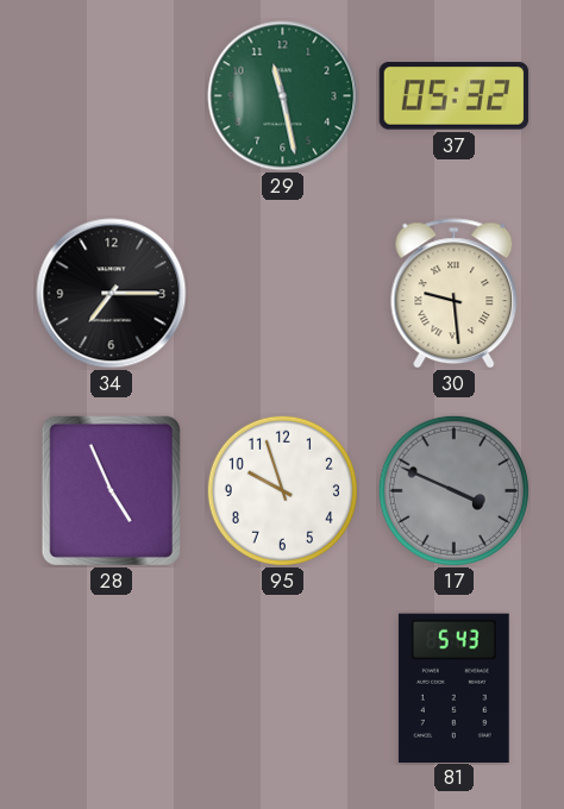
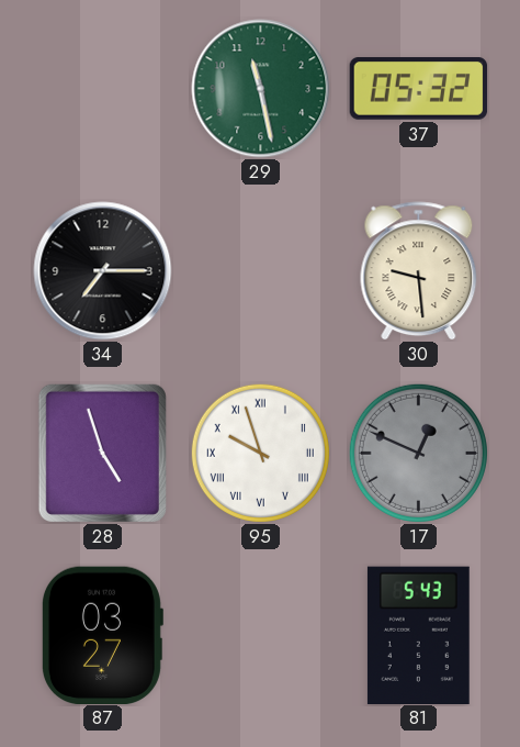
28: 4:56 -> 4:57 (102, 453)
95 numerals: Arabic -> Roman (260, 453)
17: 3:49 -> 12:49 (418, 453)
87: none -> 03:27 (102, 635)
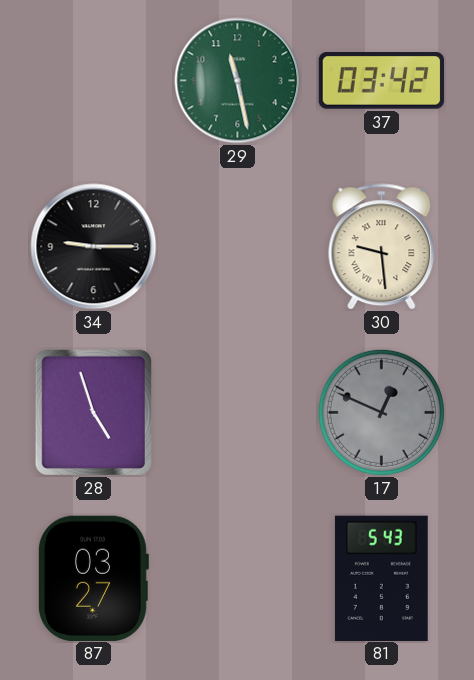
37: 05:32 -> 03:42 (382, 81)
34: 7:15 -> 9:15 (94, 247)
95: 9:57 -> none (260, 453)
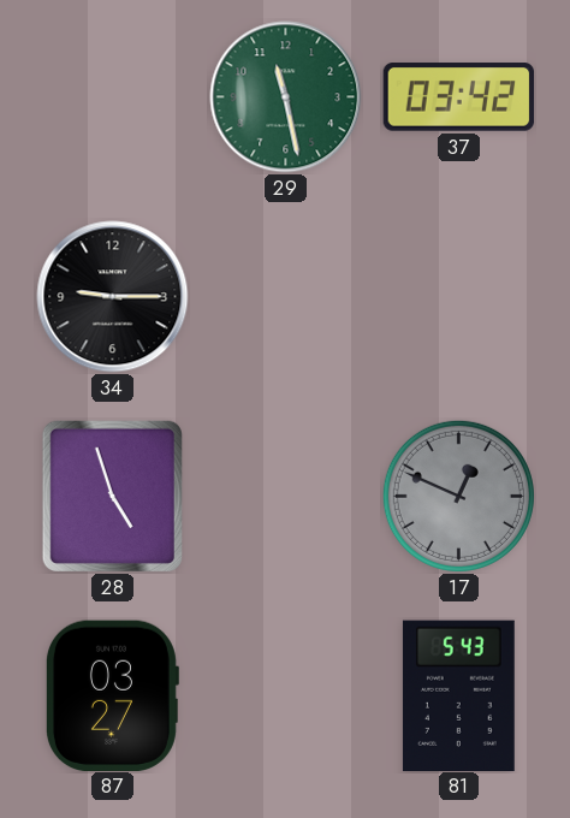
30: 9:29 -> none (382, 247)
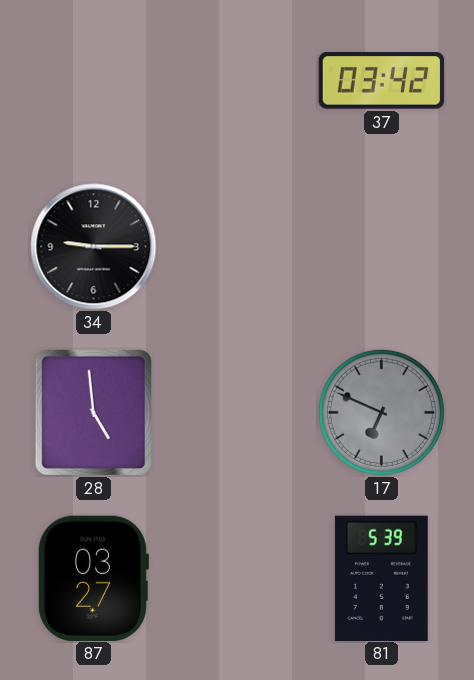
29: 11:28 -> none (286, 97)
28: 4:57 -> 4:59 (93, 412)
17: 12:49 -> 6:49 (381, 412)
81: 5:43 -> 5:39 (381, 578)
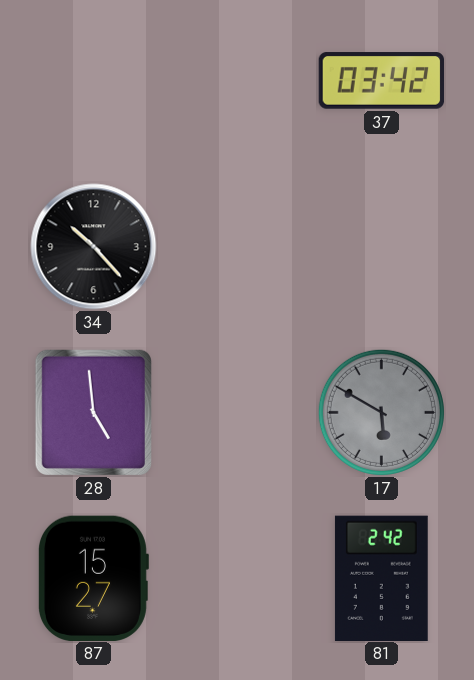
34: 9:15 -> 10:23 (94, 247)
17: 6:49 -> 5:50 (381, 412)
87: 03:27 -> 15:27 (93, 578)
81: 5:39 -> 2:42 (381, 578)
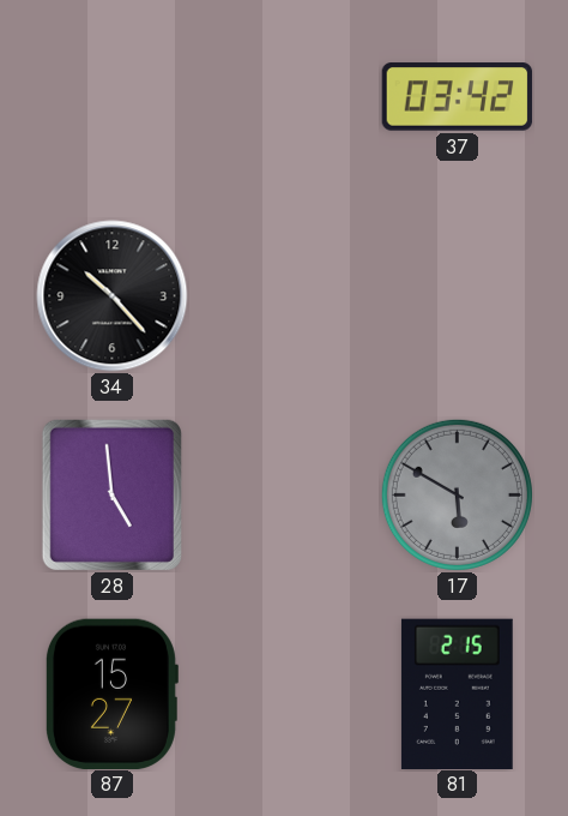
81: 2:42 -> 2:15 (457, 694)
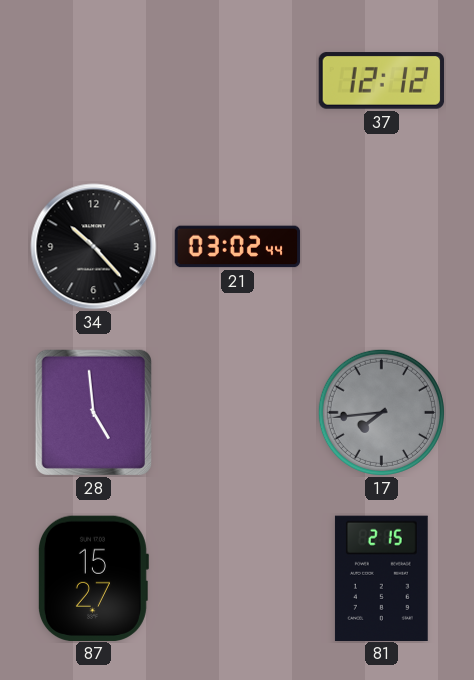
37: 03:42 -> 12:12 (382, 81)
21: none -> 03:02 (238, 247)
17: 5:50 -> 7:44 (381, 412)
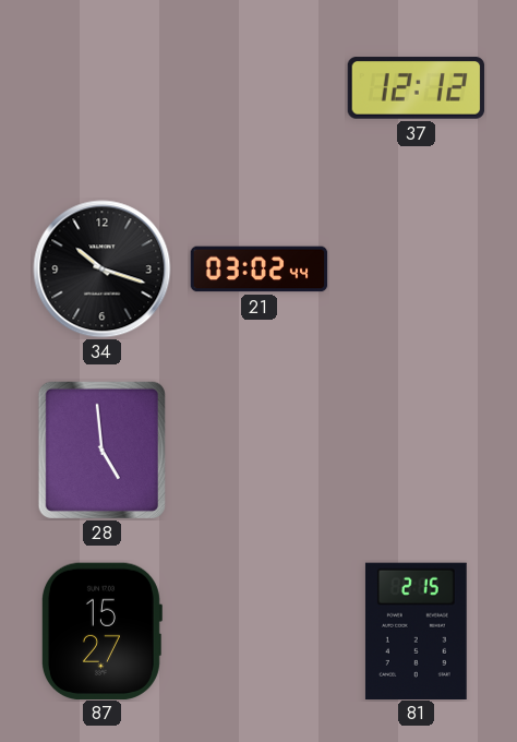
34: 10:23 -> 10:18 (103, 270)
17: 7:44 -> none (381, 412)
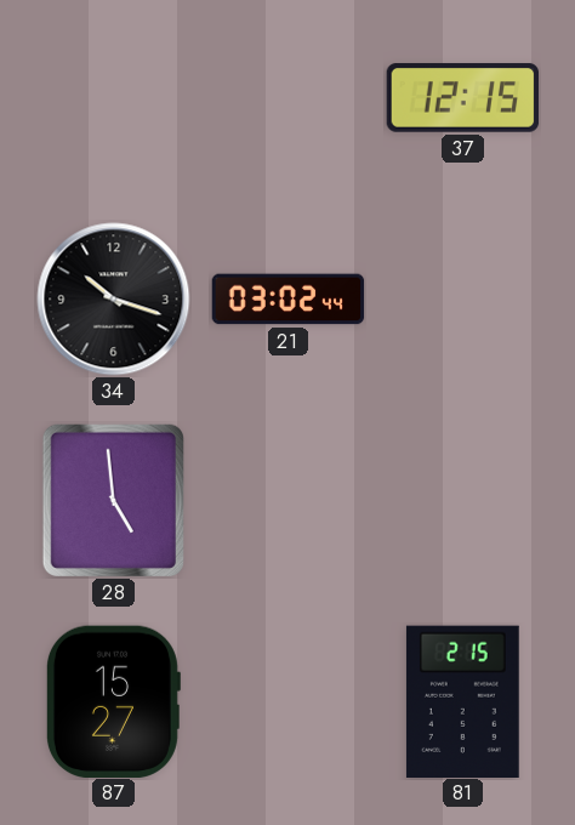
37: 12:12 -> 12:15 (463, 98)
